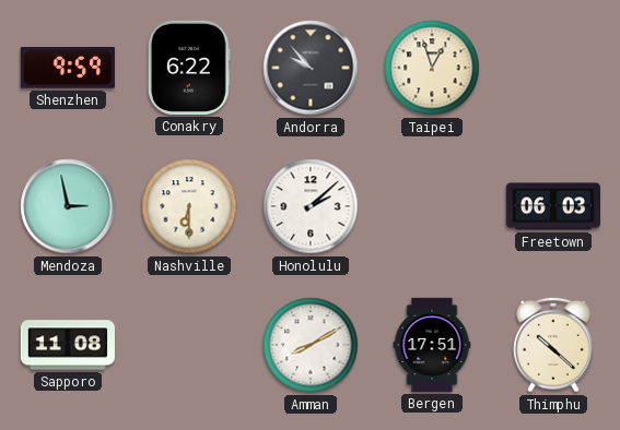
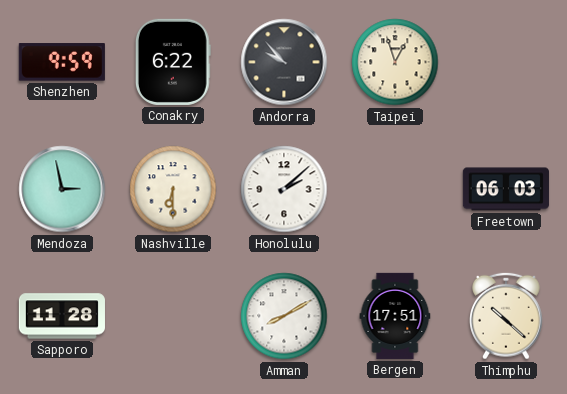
Sapporo: 11:08 -> 11:28 (62, 316)
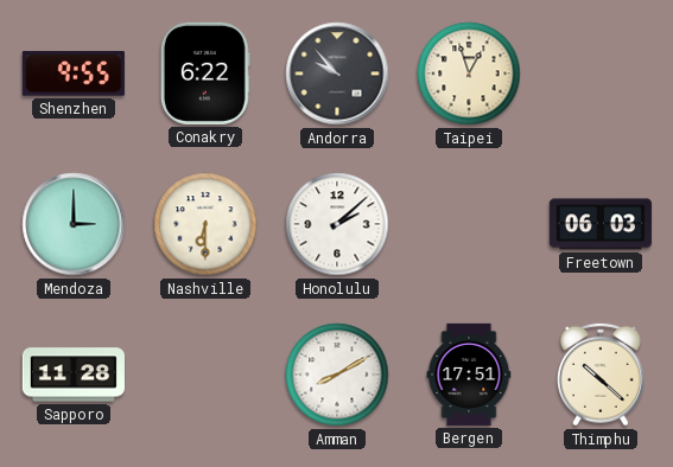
Shenzhen: 9:59 -> 9:55 (74, 73)
Mendoza: 2:58 -> 3:00 (74, 224)
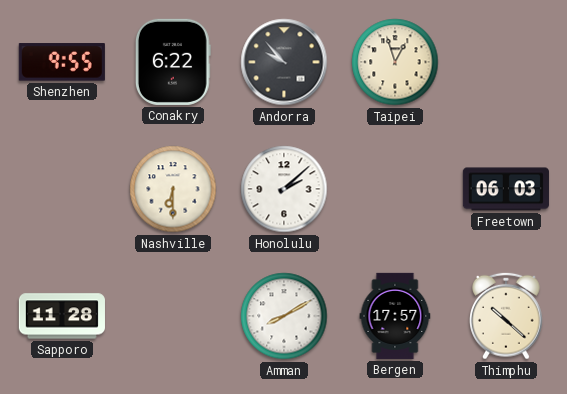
Mendoza: 3:00 -> none (74, 224)
Bergen: 17:51 -> 17:57 (395, 316)
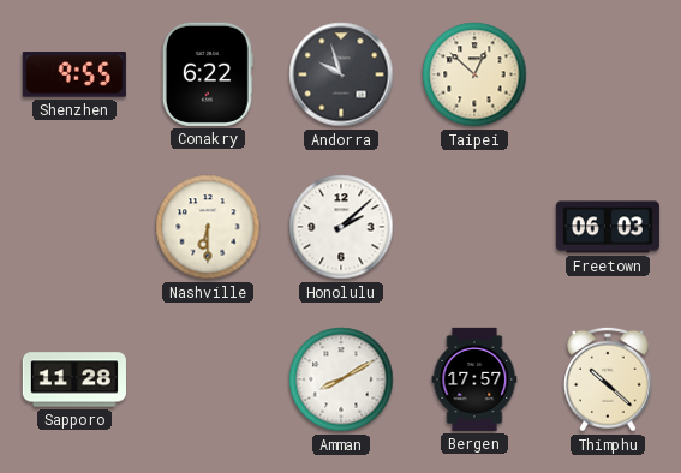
Andorra: 9:53 -> 9:57 (341, 74)
Taipei: 12:57 -> 12:52 (474, 74)
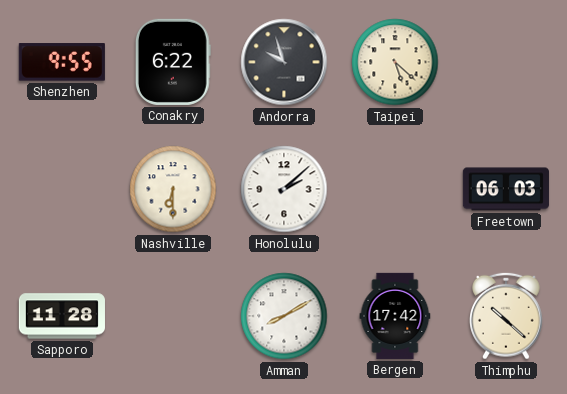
Taipei: 12:52 -> 5:22 (395, 62)
Bergen: 17:57 -> 17:42 (395, 316)
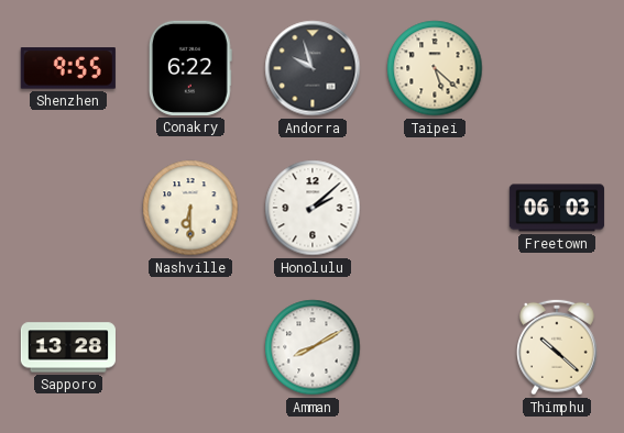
Sapporo: 11:28 -> 13:28 (68, 347)
Bergen: 17:42 -> none (395, 316)
